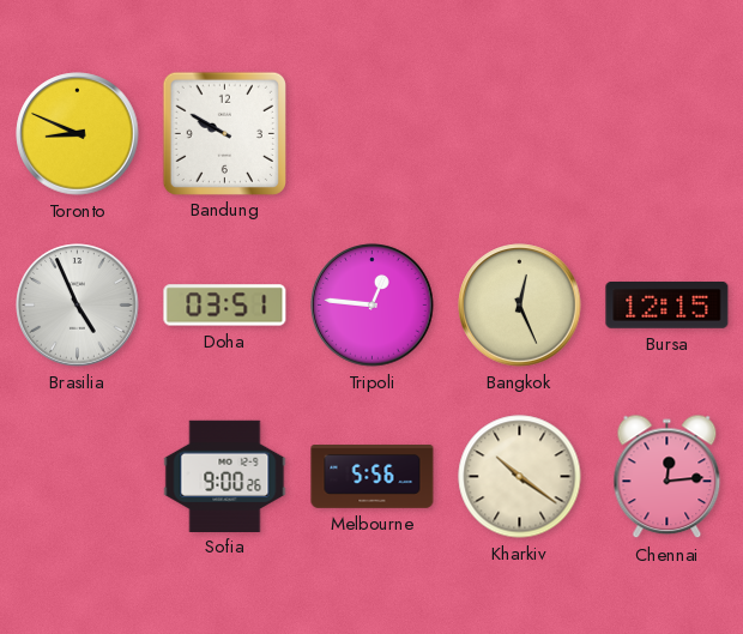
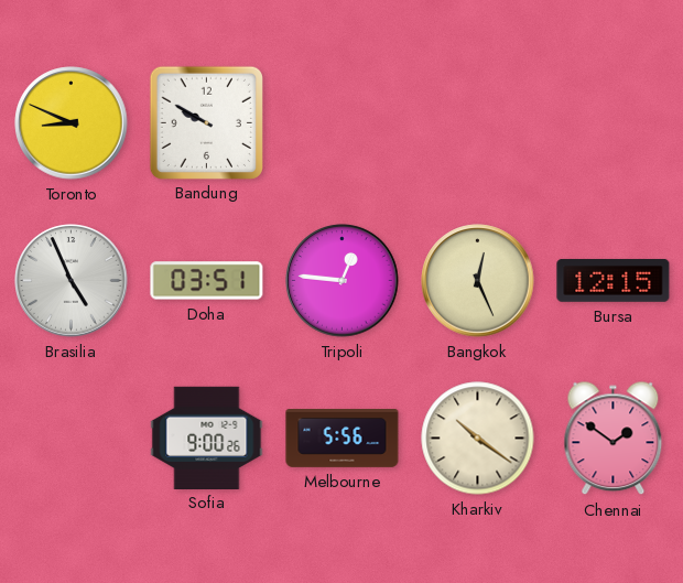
Chennai: 12:14 -> 1:51 (614, 439)
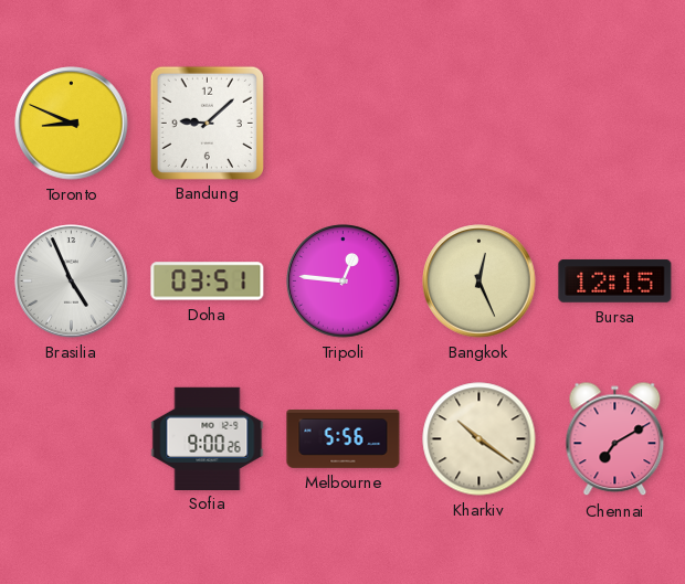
Bandung: 9:50 -> 9:08 (207, 123)
Chennai: 1:51 -> 7:10 (615, 439)
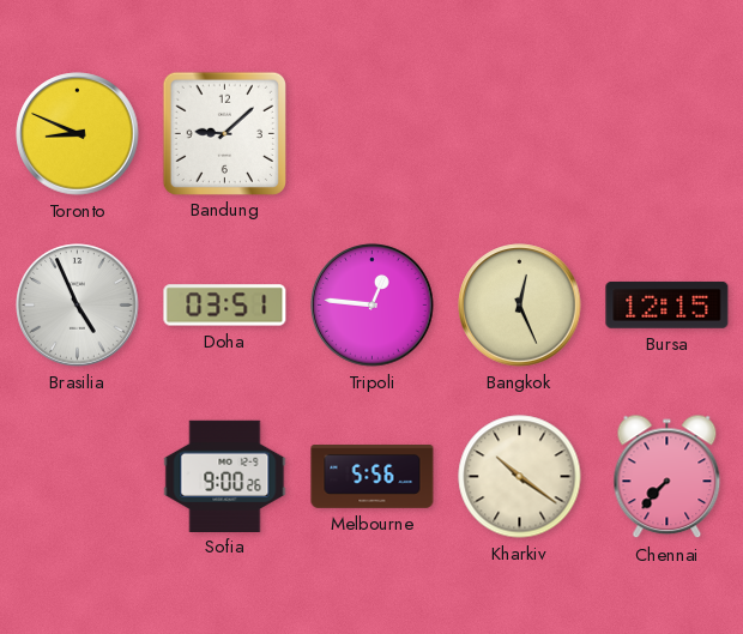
Chennai: 7:10 -> 7:37 (668, 477)
